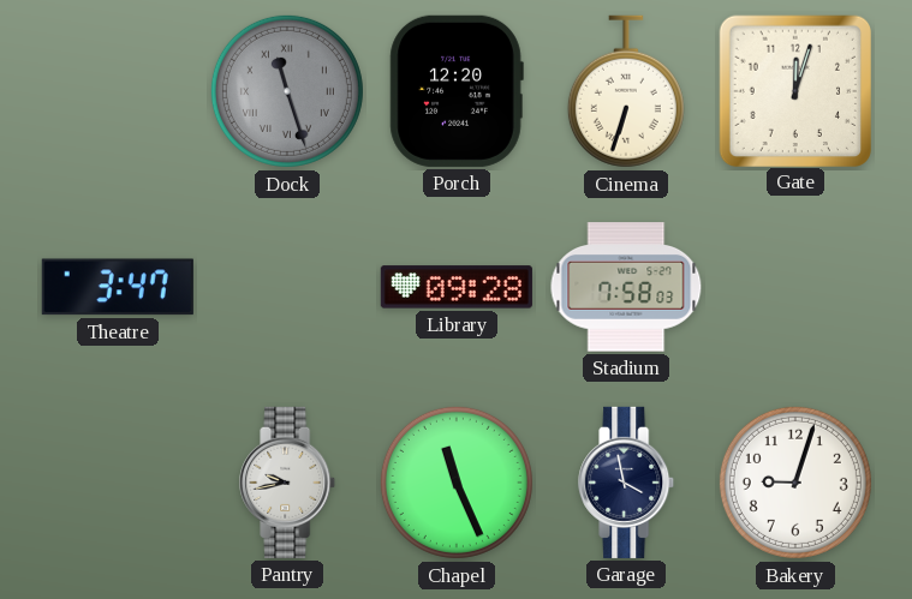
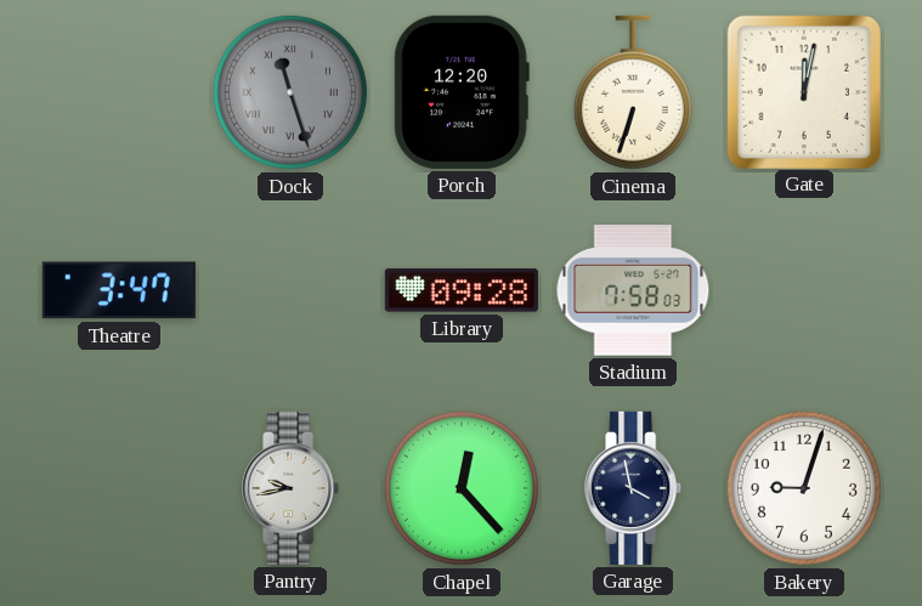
Gate: 12:03 -> 12:02 (803, 91)
Chapel: 11:26 -> 12:23 (462, 488)
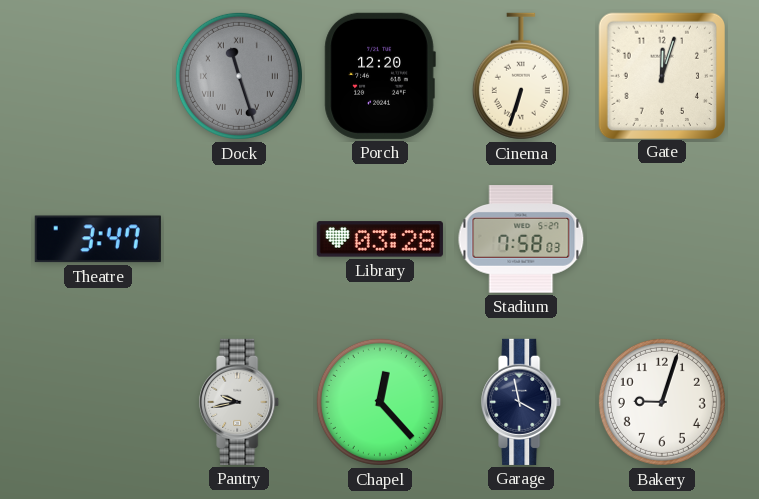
Gate: 12:02 -> 12:03 (661, 75)
Library: 09:28 -> 03:28 (380, 239)
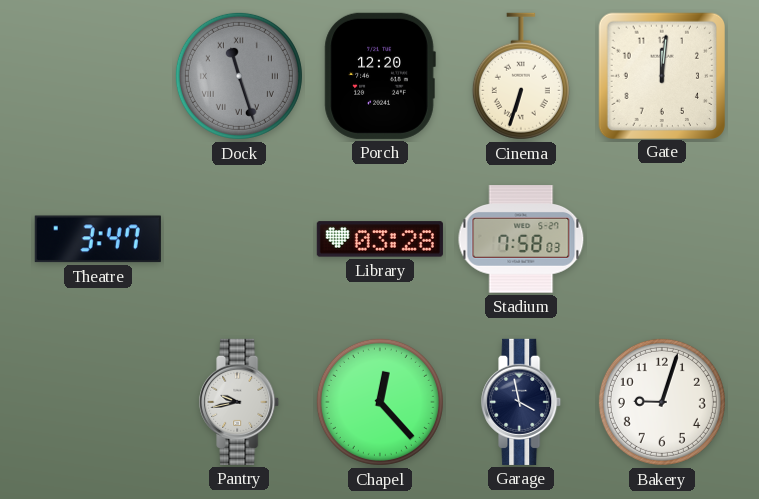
Gate: 12:03 -> 12:01 (661, 75)
